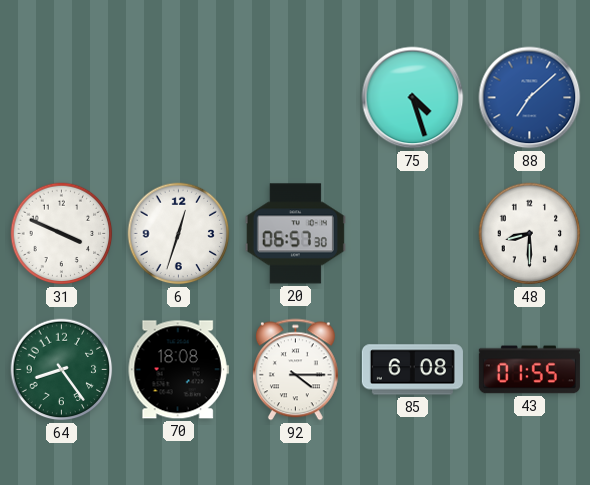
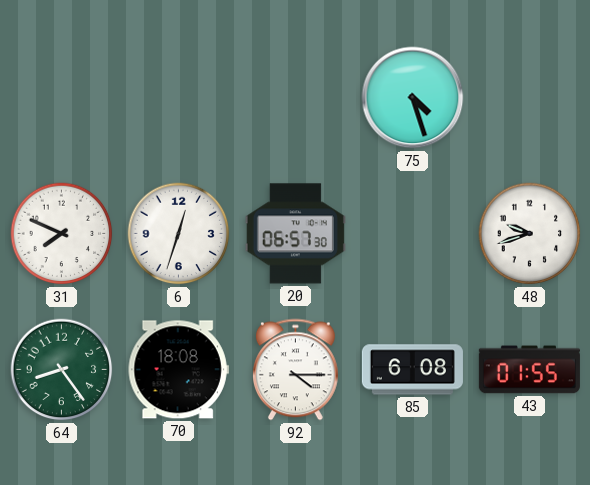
88: 7:08 -> none (530, 98)
31: 3:49 -> 7:49 (62, 234)
48: 8:30 -> 9:42 (530, 234)
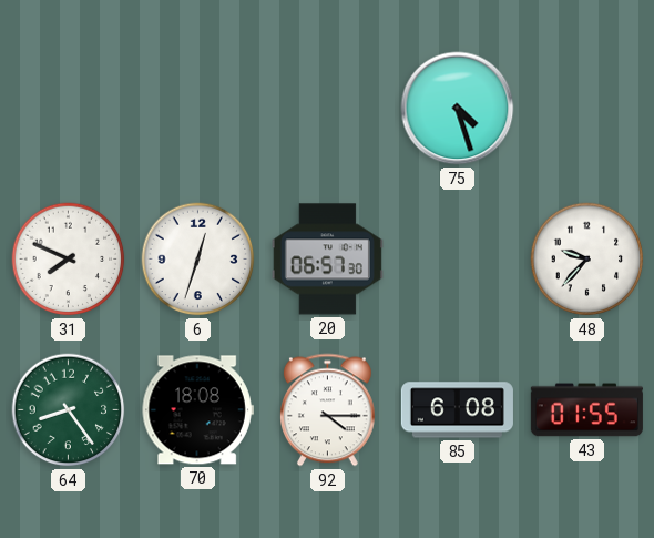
48: 9:42 -> 9:37 (587, 260)
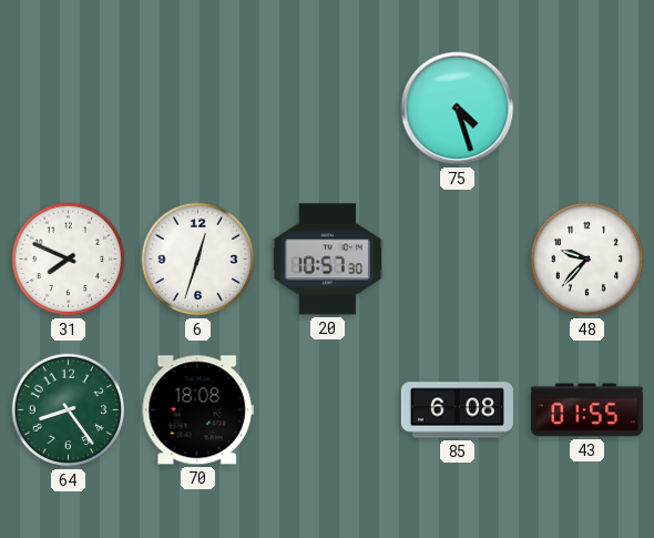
20: 06:57 -> 10:57 (327, 260)
92: 4:15 -> none (327, 410)
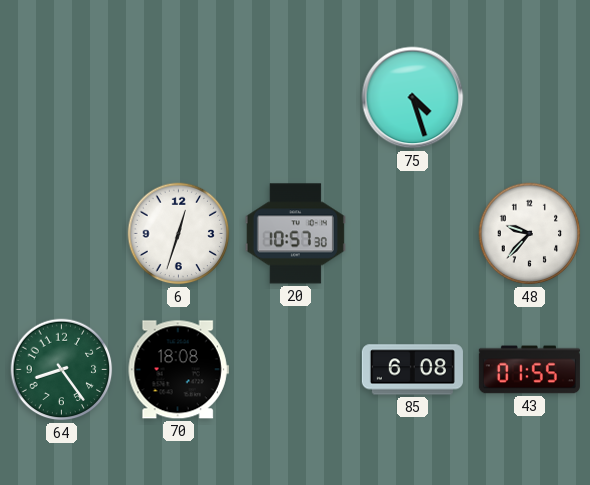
31: 7:49 -> none (69, 260)
